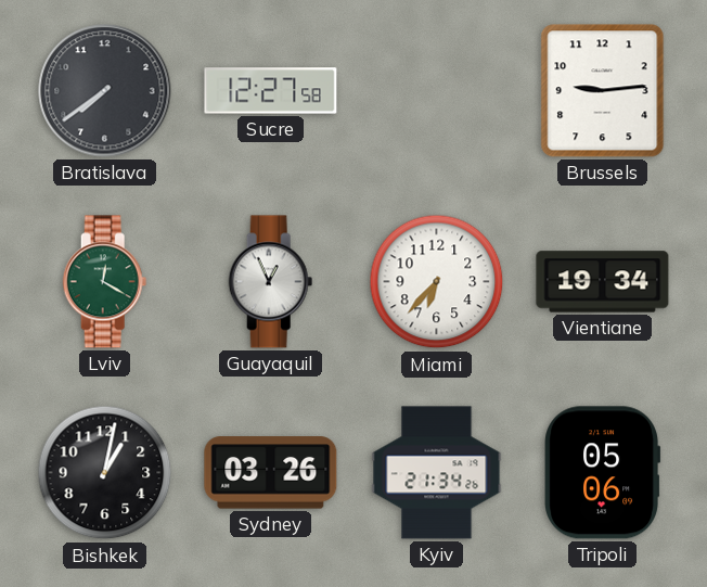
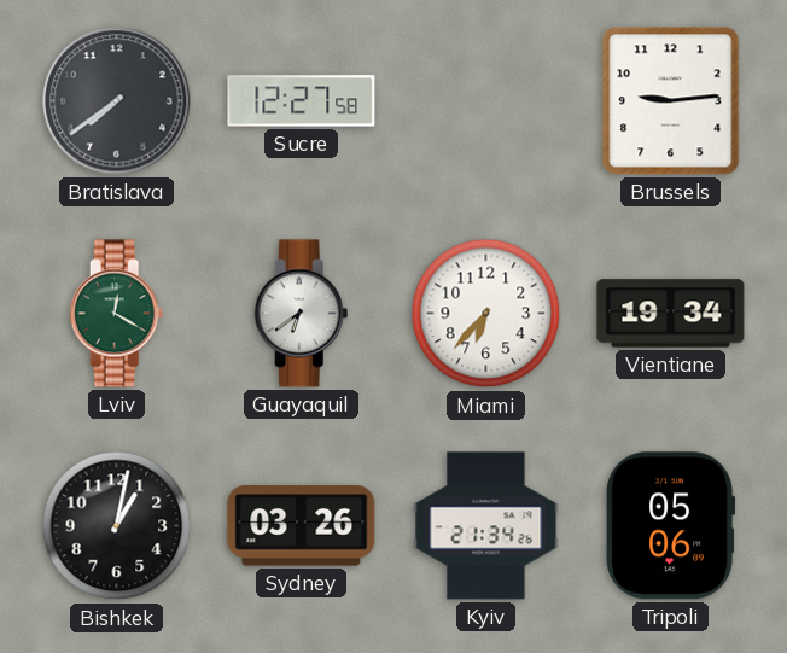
Guayaquil: 12:56 -> 6:39 (302, 314)
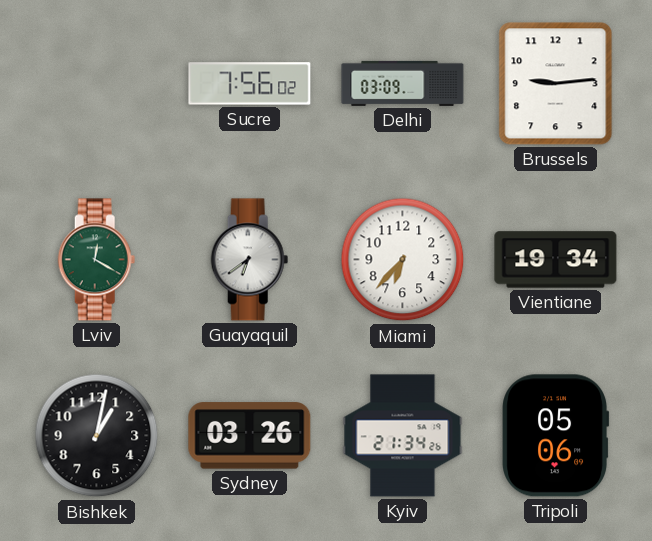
Bratislava: 7:39 -> none (117, 101)
Sucre: 12:27 -> 7:56 (250, 84)
Delhi: none -> 03:09 (403, 83)
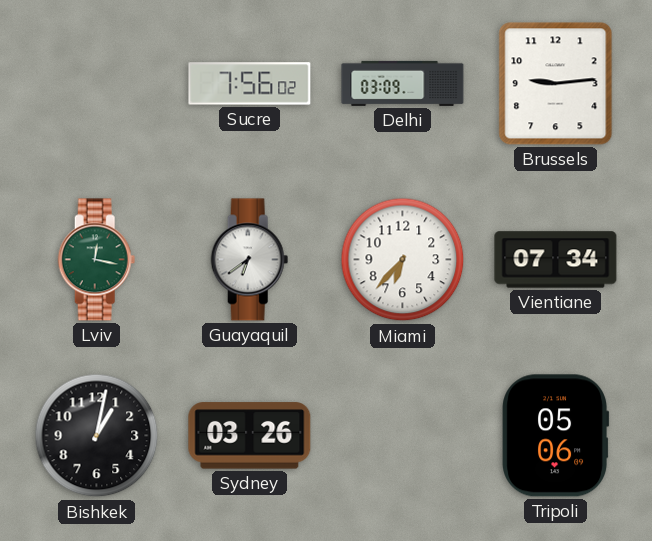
Lviv: 12:20 -> 12:17 (97, 260)
Vientiane: 19:34 -> 07:34 (556, 260)
Kyiv: 21:34 -> none (403, 436)
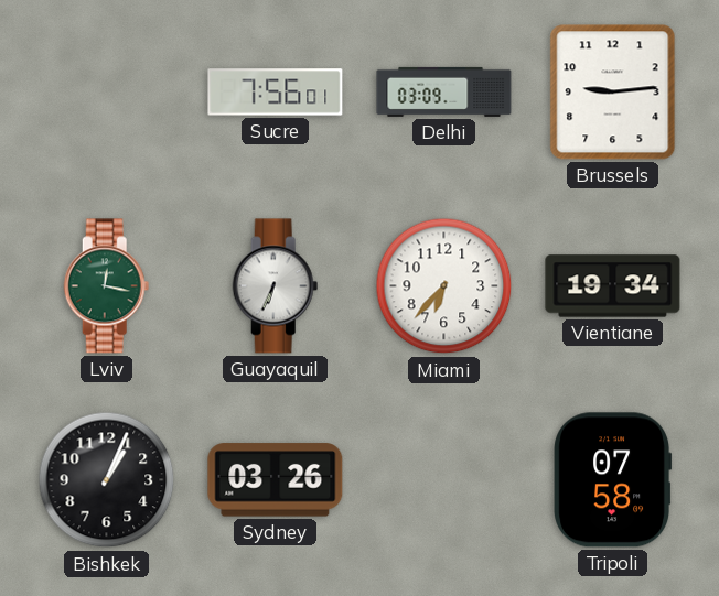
Sucre: 7:56:02 -> 7:56:01 (276, 93)
Guayaquil: 6:39 -> 6:34 (276, 286)
Vientiane: 07:34 -> 19:34 (613, 286)
Bishkek: 1:02 -> 1:04 (107, 480)
Tripoli: 05:06 -> 07:58 (613, 480)
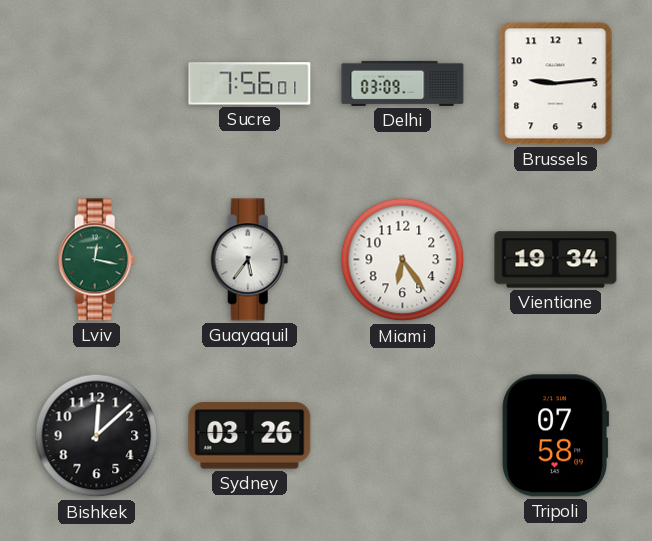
Guayaquil: 6:34 -> 5:36 (250, 260)
Miami: 6:37 -> 6:24 (403, 260)
Bishkek: 1:04 -> 12:08 (97, 436)
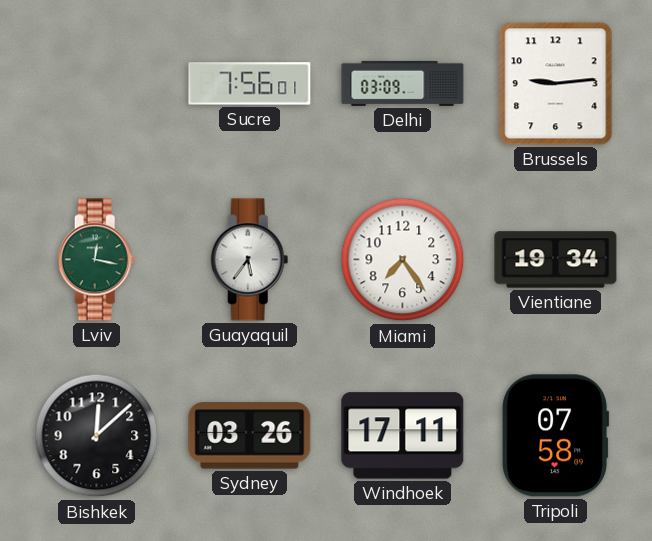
Miami: 6:24 -> 7:24 (403, 260)
Windhoek: none -> 17:11 (403, 436)
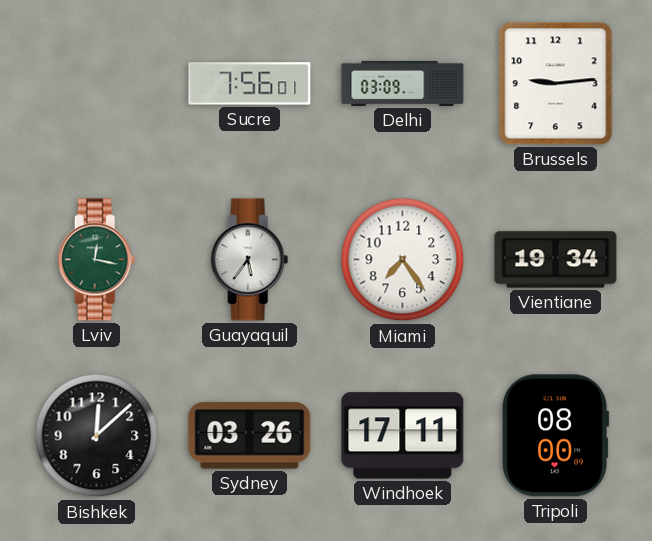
Tripoli: 07:58 -> 08:00 (556, 436)
